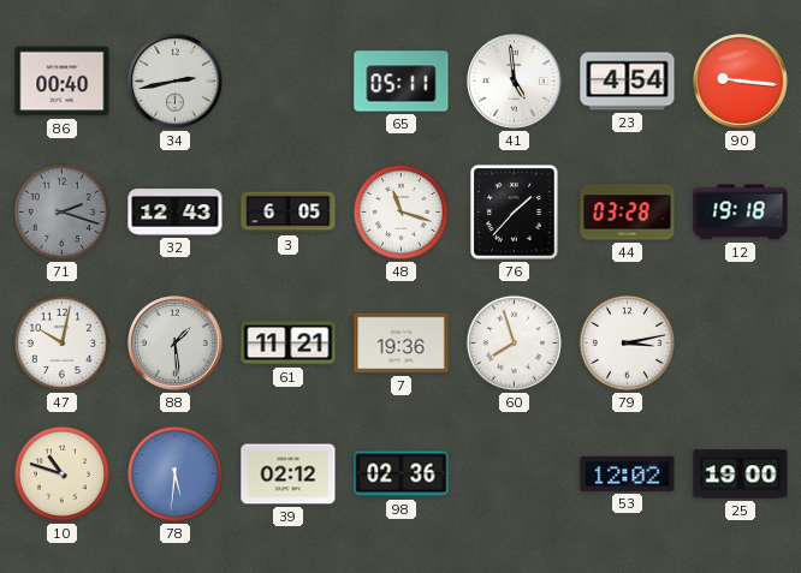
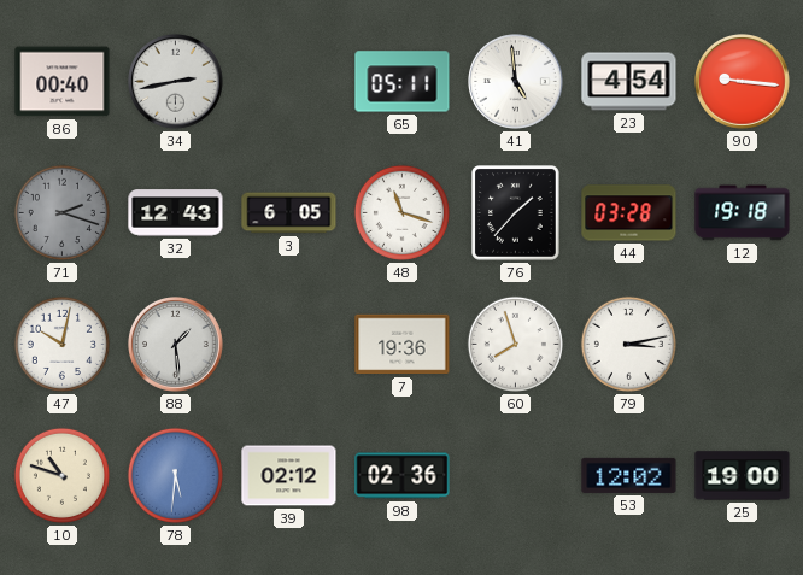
61: 11:21 -> none (289, 344)
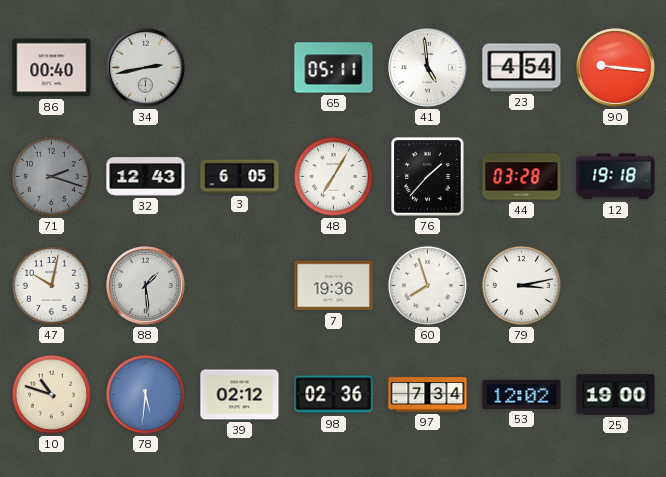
48: 11:18 -> 7:05 (333, 176)
97: none -> 7:34 (428, 395)
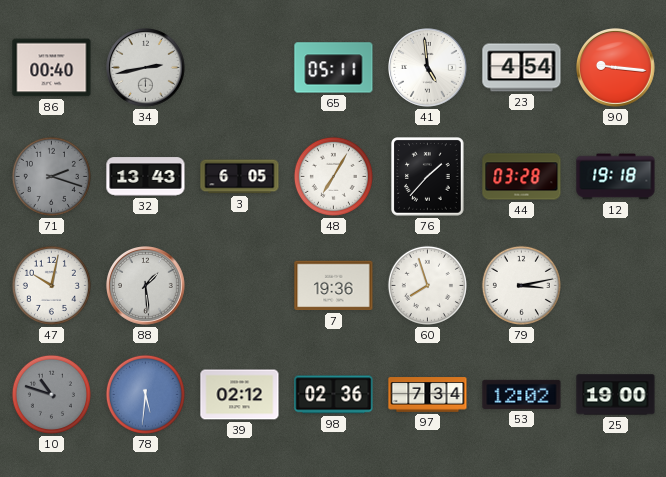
32: 12:43 -> 13:43 (146, 177)
10 dial: cream -> grey (51, 394)
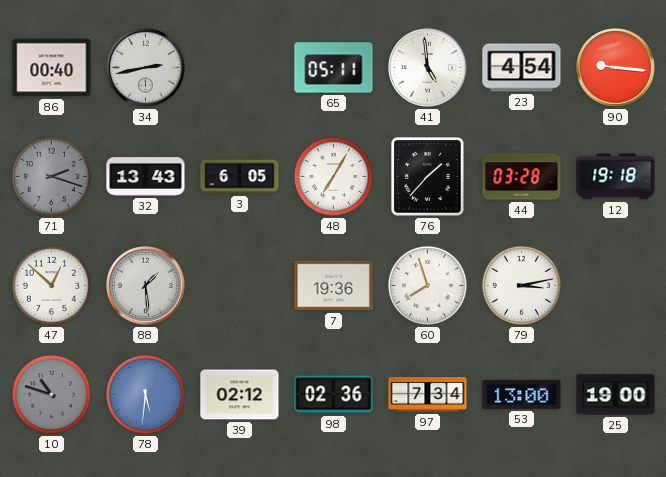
47: 10:02 -> 12:52 (51, 285)
53: 12:02 -> 13:00 (522, 394)
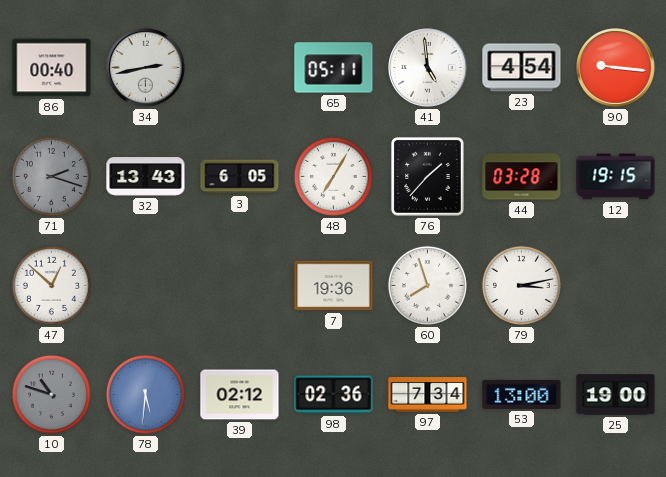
12: 19:18 -> 19:15 (616, 177)
88: 1:29 -> none (146, 286)
